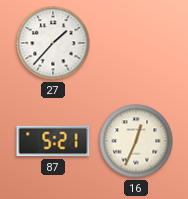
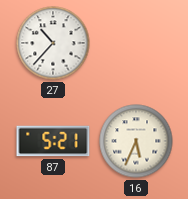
27: 1:37 -> 10:37 (53, 43)
16: 12:34 -> 5:34 (136, 141)
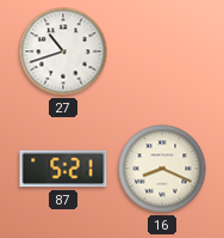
27: 10:37 -> 10:42 (63, 51)
16: 5:34 -> 8:19 (162, 169)
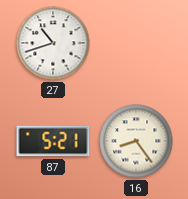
16: 8:19 -> 8:24 (136, 141)
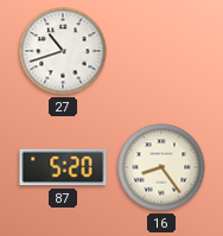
87: 5:21 -> 5:20 (63, 167)
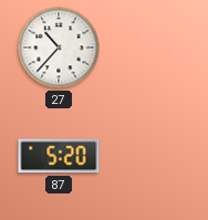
27: 10:42 -> 10:37 (59, 48)
16: 8:24 -> none (161, 167)
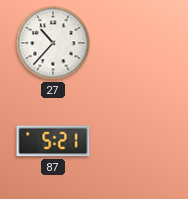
87: 5:20 -> 5:21 (53, 141)
